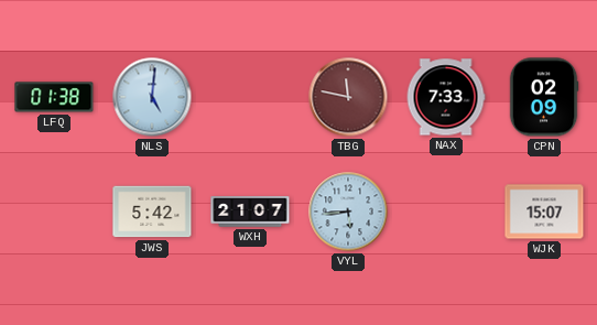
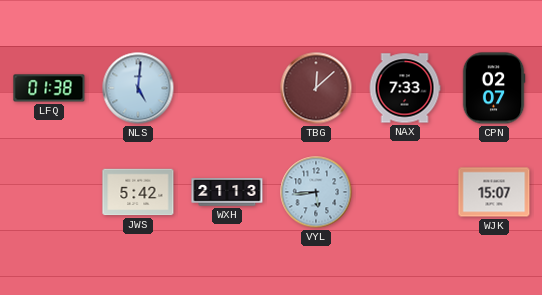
TBG: 11:47 -> 12:08 (316, 88)
CPN: 02:09 -> 02:07 (494, 88)
WXH: 21:07 -> 21:13 (227, 192)
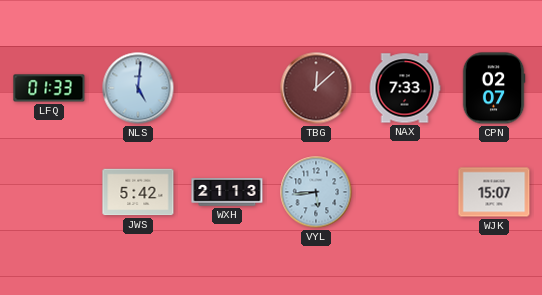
LFQ: 01:38 -> 01:33 (49, 88)
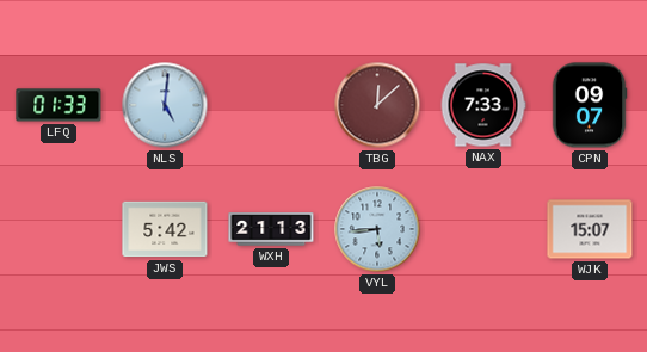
CPN: 02:07 -> 09:07 (590, 105)
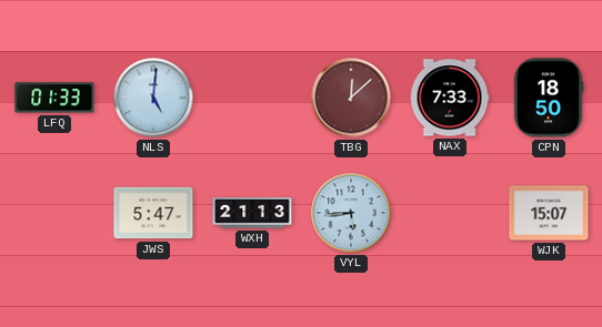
CPN: 09:07 -> 18:50 (549, 98)
JWS: 5:42 -> 5:47 (153, 213)
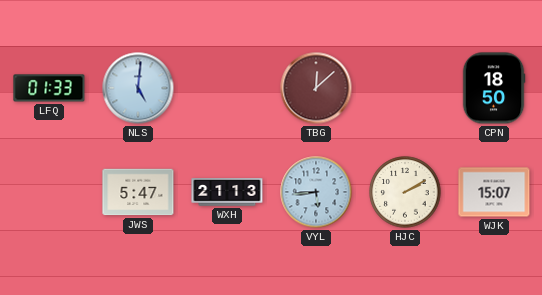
NAX: 7:33 -> none (450, 98)
HJC: none -> 2:10 (405, 192)
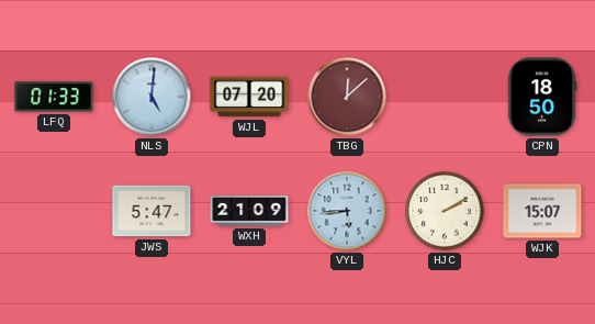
WJL: none -> 07:20 (249, 97)
WXH: 21:13 -> 21:09 (249, 211)
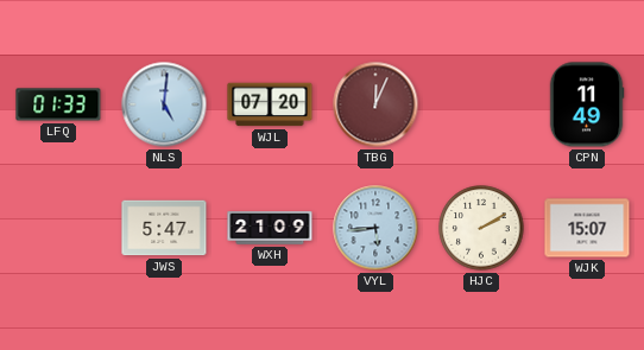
TBG: 12:08 -> 12:04 (375, 104)
CPN: 18:50 -> 11:49 (587, 104)
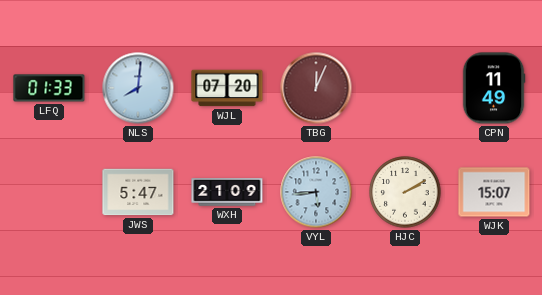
NLS: 5:01 -> 8:01 (138, 88)
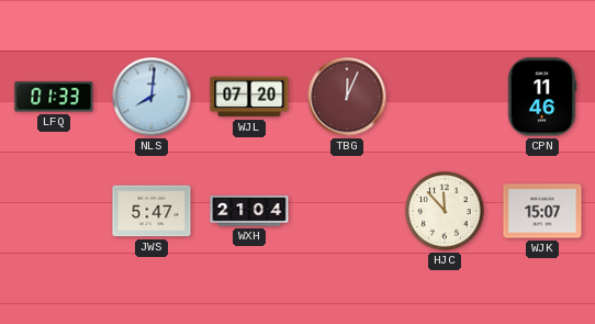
CPN: 11:49 -> 11:46 (542, 97)
WXH: 21:09 -> 21:04 (249, 211)
VYL: 5:44 -> none (316, 192)
HJC: 2:10 -> 11:53 (445, 211)
